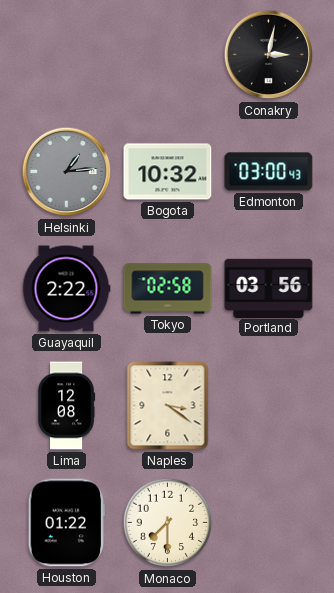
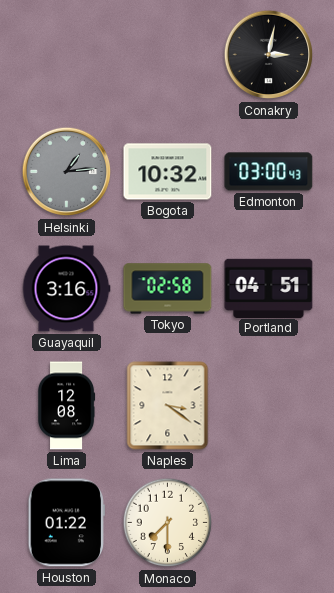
Guayaquil: 2:22 -> 3:16 (66, 289)
Portland: 03:56 -> 04:51 (269, 288)
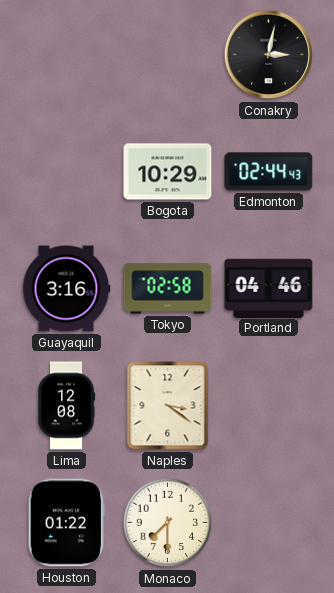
Helsinki: 1:14 -> none (67, 172)
Bogota: 10:32 -> 10:29 (168, 172)
Edmonton: 03:00 -> 02:44 (269, 172)
Portland: 04:51 -> 04:46 (269, 288)
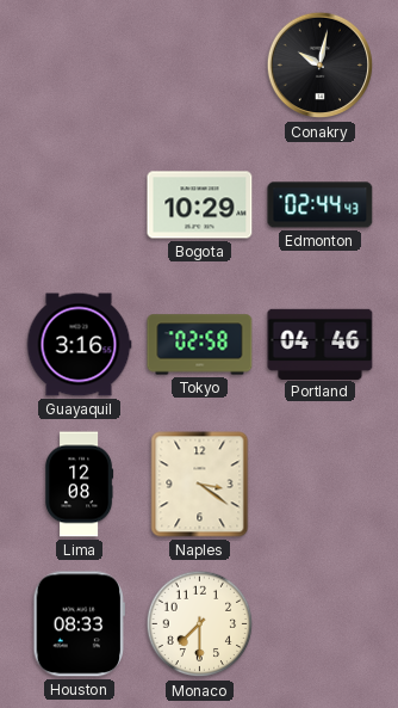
Conakry: 3:02 -> 10:02 (321, 66)
Houston: 01:22 -> 08:33 (79, 624)
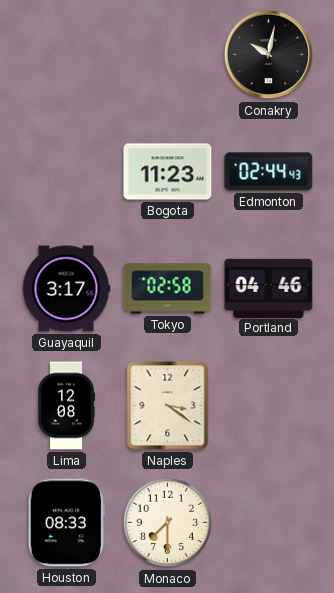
Bogota: 10:29 -> 11:23 (168, 172)
Guayaquil: 3:16 -> 3:17 (66, 289)
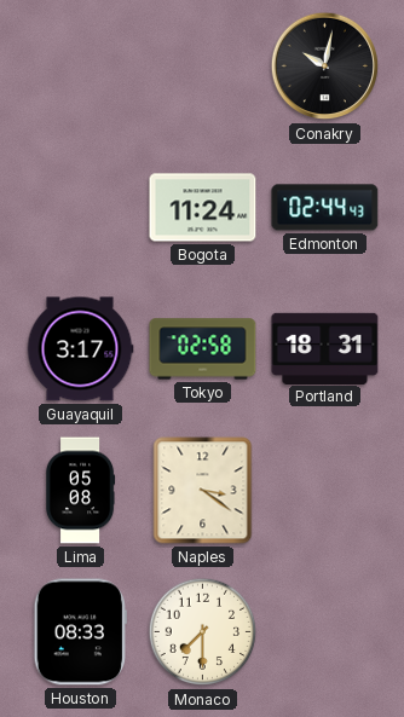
Bogota: 11:23 -> 11:24 (203, 208)
Portland: 04:46 -> 18:31 (325, 348)
Lima: 12:08 -> 05:08 (81, 491)
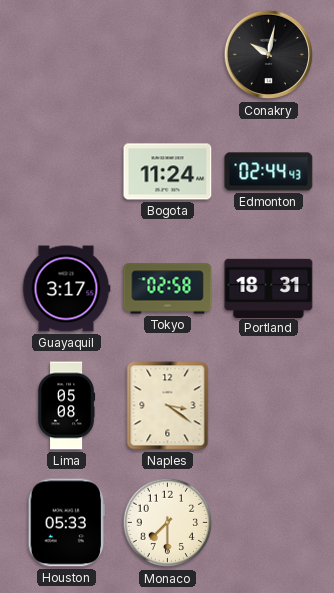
Houston: 08:33 -> 05:33 (66, 523)
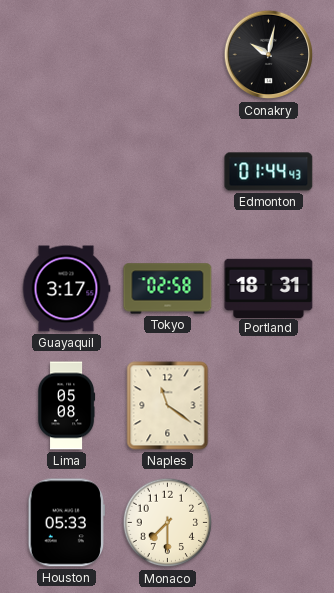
Bogota: 11:24 -> none (168, 172)
Edmonton: 02:44 -> 01:44 (269, 172)
Naples: 3:21 -> 11:21 (168, 406)
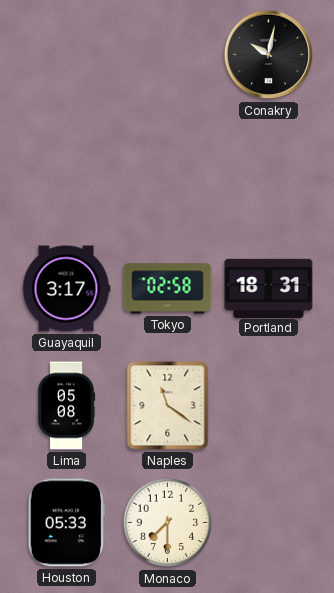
Edmonton: 01:44 -> none (269, 172)
